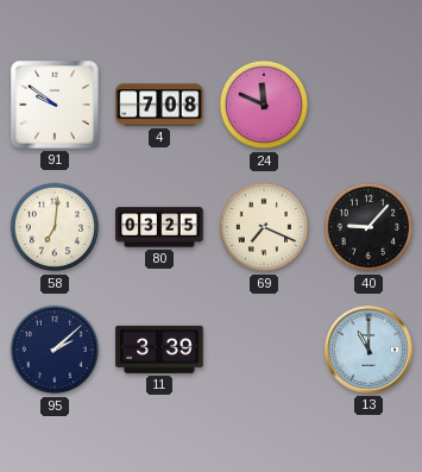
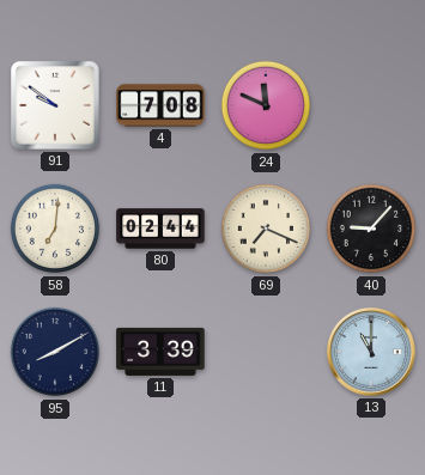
80: 03:25 -> 02:44 (160, 229)
95: 2:08 -> 8:10 (55, 352)
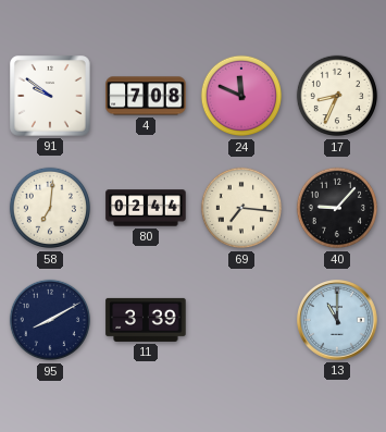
17: none -> 8:34 (337, 96)
69: 7:19 -> 7:16 (241, 208)
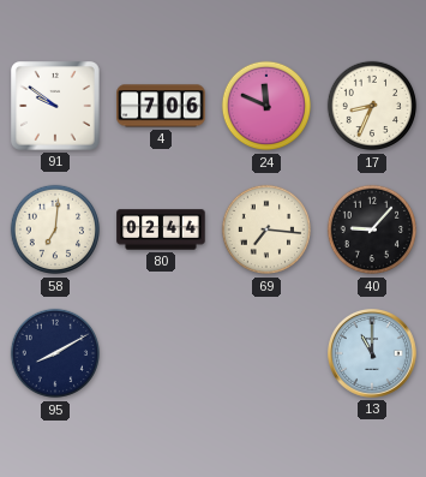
4: 7:08 -> 7:06 (161, 106)
11: 3:39 -> none (146, 320)
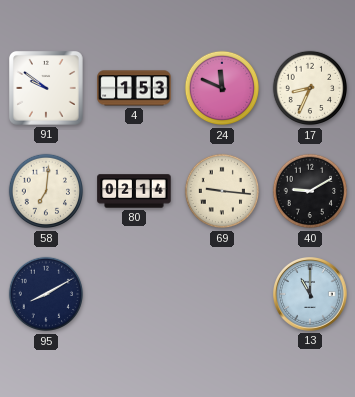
4: 7:06 -> 1:53 (134, 88)
80: 02:44 -> 02:14 (134, 191)
69: 7:16 -> 9:16 (222, 191)
40: 9:07 -> 9:10 (310, 191)
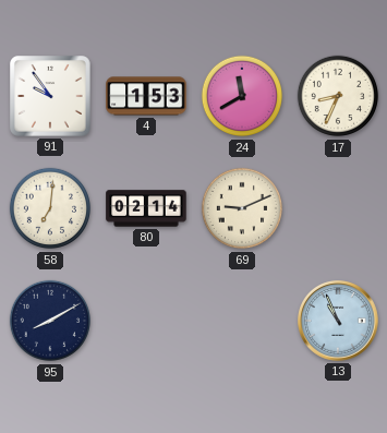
91: 9:51 -> 9:54 (51, 97)
24: 11:49 -> 11:40 (242, 96)
69: 9:16 -> 9:11 (242, 208)
40: 9:10 -> none (310, 191)
13: 11:00 -> 10:56 (339, 322)
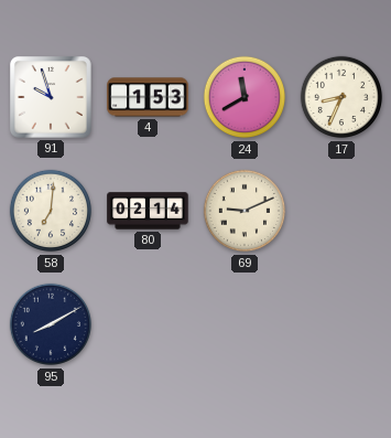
91: 9:54 -> 9:57 (52, 98)
13: 10:56 -> none (339, 322)
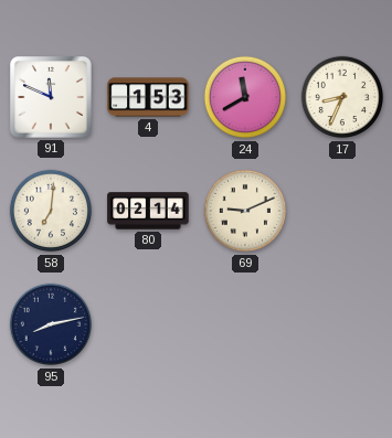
91: 9:57 -> 11:49 (52, 98)
95: 8:10 -> 8:13 (51, 324)
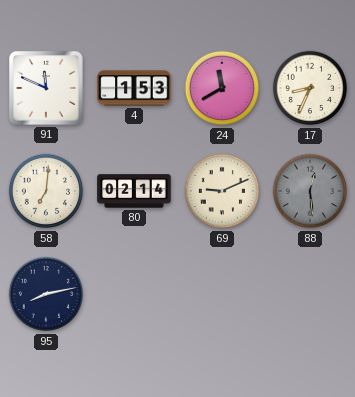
88: none -> 12:29 (310, 191)
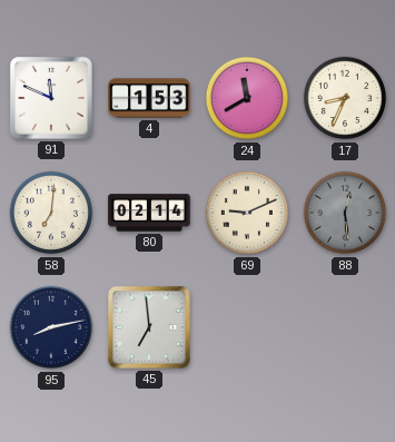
45: none -> 6:59 (150, 328)
